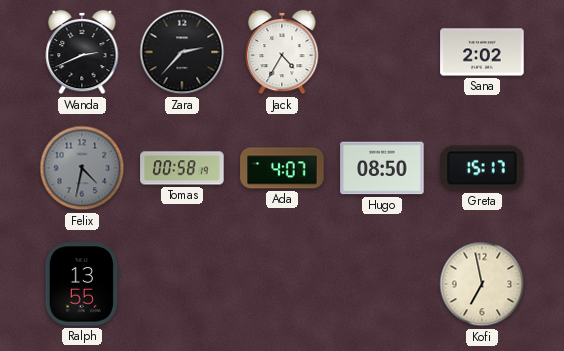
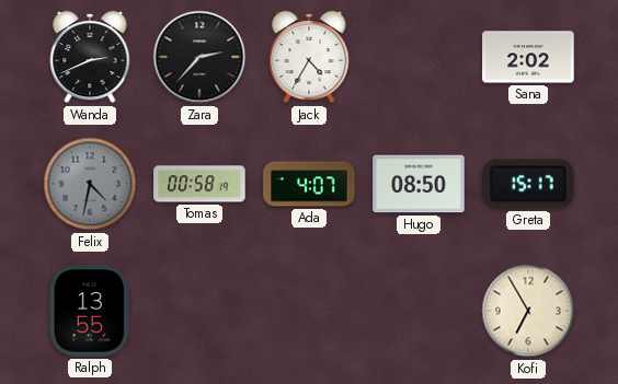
Kofi: 6:58 -> 6:55 (528, 311)
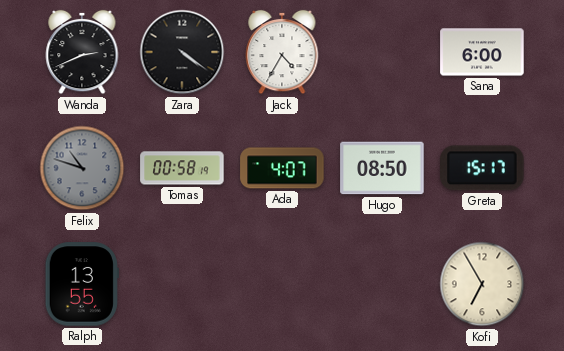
Zara: 2:37 -> 4:21 (182, 52)
Sana: 2:02 -> 6:00 (482, 52)
Felix: 4:32 -> 10:48 (82, 168)
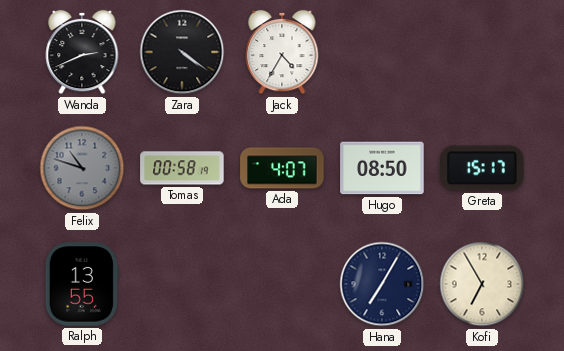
Sana: 6:00 -> none (482, 52)
Hana: none -> 7:05 (382, 284)
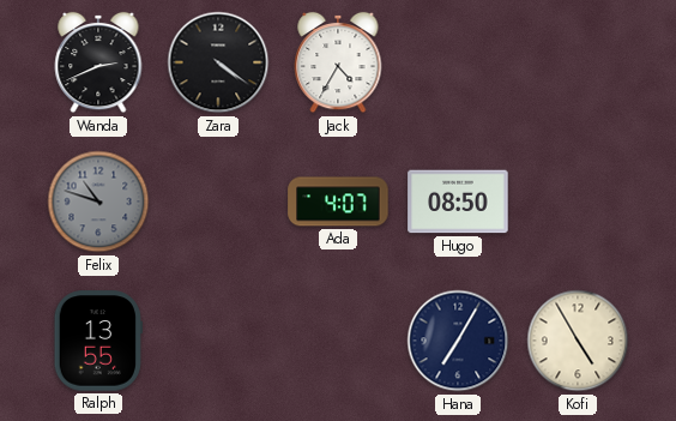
Tomas: 00:58 -> none (182, 168)
Greta: 15:17 -> none (482, 168)
Kofi: 6:55 -> 4:55 (578, 341)
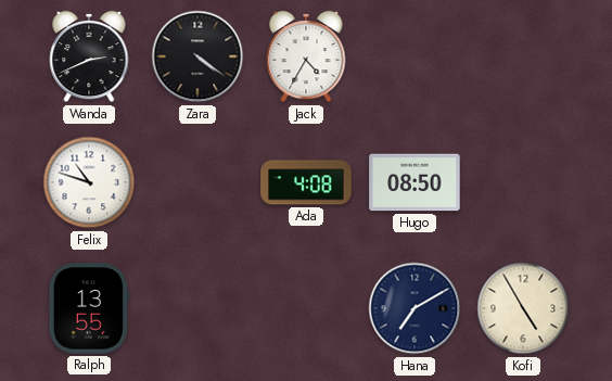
Felix dial: grey -> white (89, 182)
Ada: 4:07 -> 4:08 (306, 182)
Hana: 7:05 -> 7:10 (415, 308)
